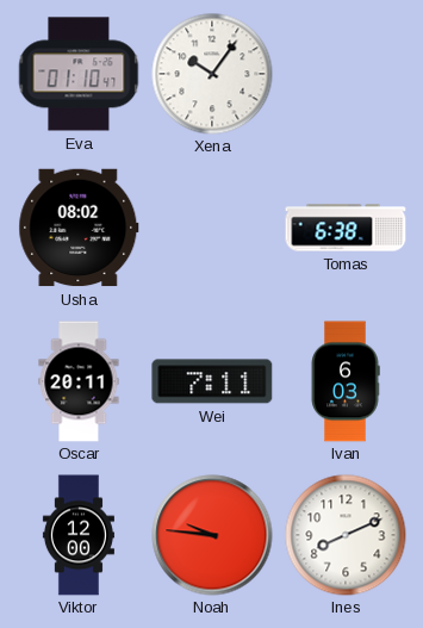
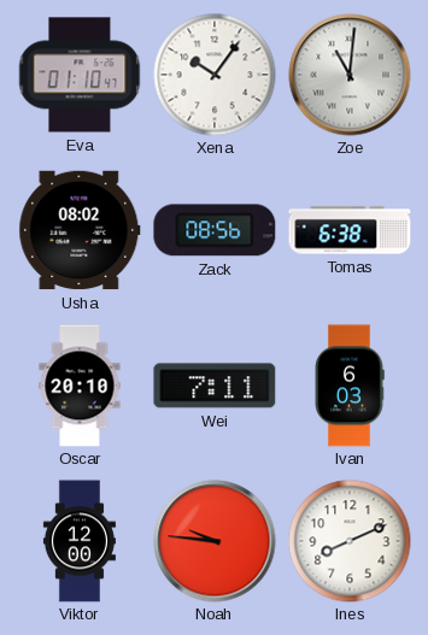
Zoe: none -> 11:01 (350, 75)
Zack: none -> 08:56 (215, 230)
Oscar: 20:11 -> 20:10 (80, 386)
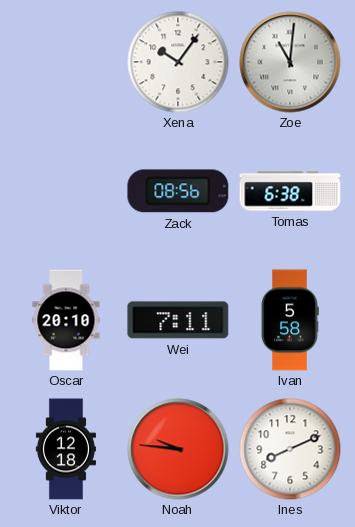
Eva: 01:10 -> none (80, 75)
Usha: 08:02 -> none (80, 230)
Ivan: 6:03 -> 5:58 (290, 320)
Viktor: 12:00 -> 12:18 (66, 449)
